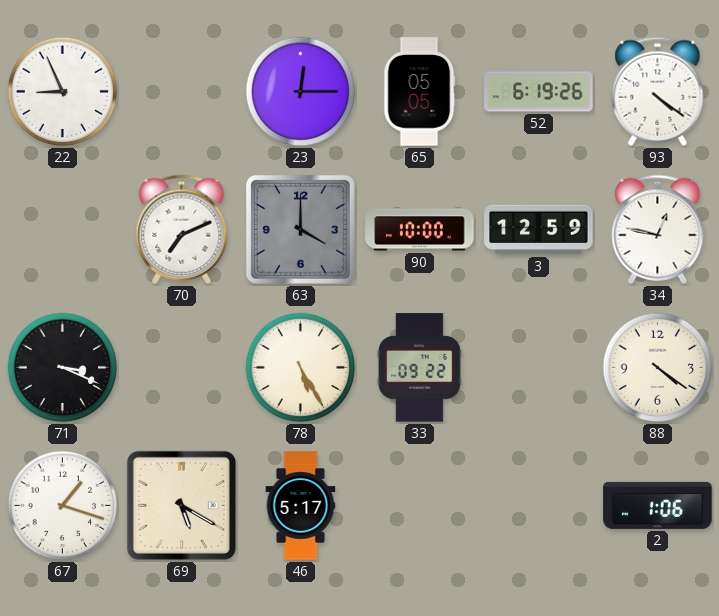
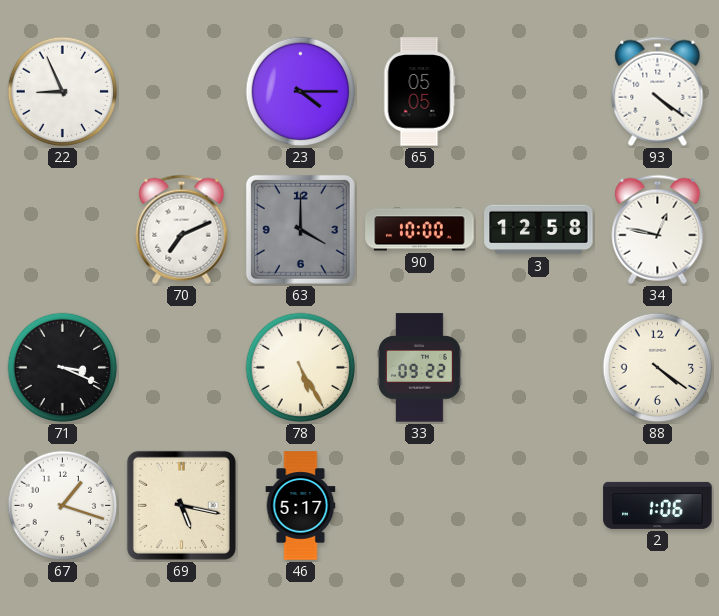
23: 12:15 -> 4:15 (301, 92)
52: 6:19 -> none (539, 92)
3: 12:59 -> 12:58 (539, 230)
69: 5:20 -> 5:17 (181, 505)
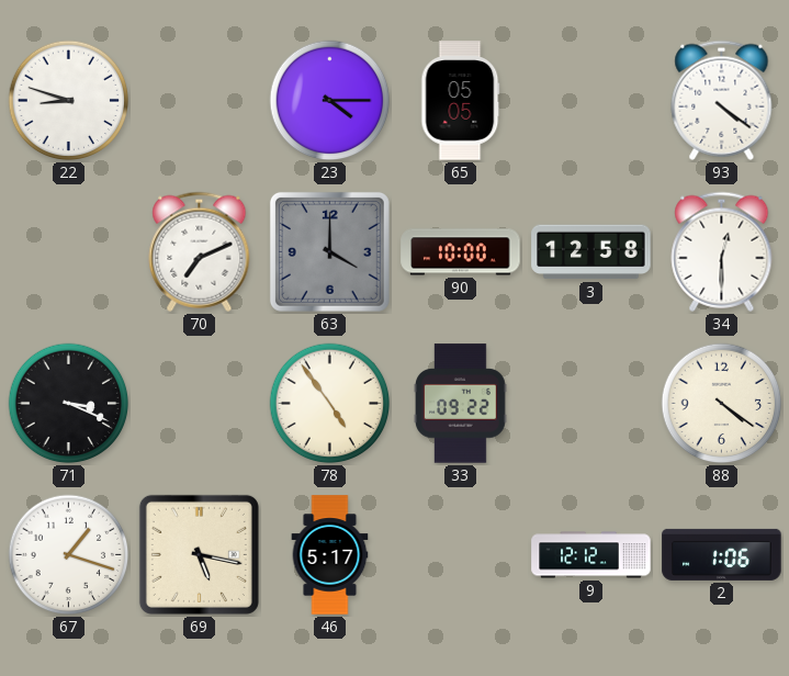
22: 8:56 -> 8:48 (69, 101)
34: 12:47 -> 12:30 (722, 251)
78: 5:25 -> 4:54 (330, 404)
9: none -> 12:12 (591, 555)
